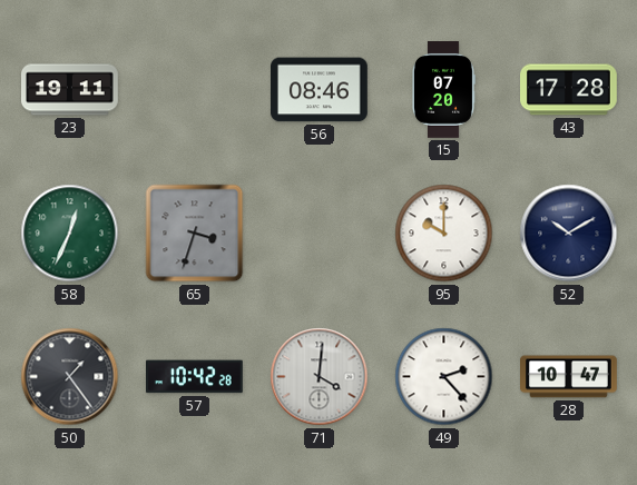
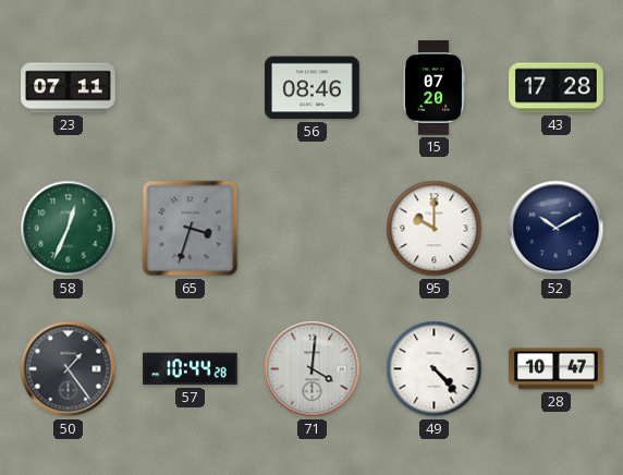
23: 19:11 -> 07:11 (69, 88)
57: 10:42 -> 10:44 (191, 369)
49: 2:23 -> 4:23 (435, 369)
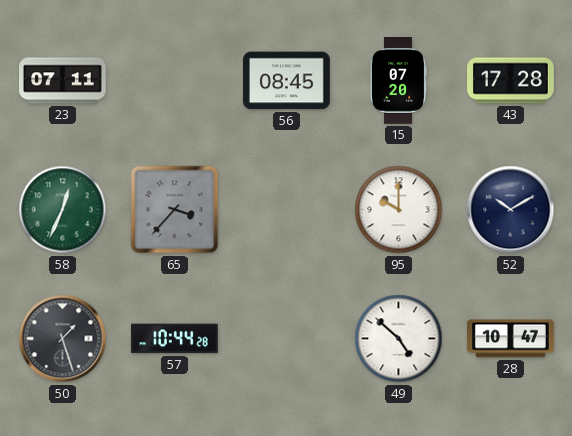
56: 08:46 -> 08:45 (287, 81)
65: 3:33 -> 3:37 (175, 210)
50: 1:24 -> 1:27 (63, 339)
71: 4:01 -> none (313, 369)
49: 4:23 -> 4:52 (399, 339)
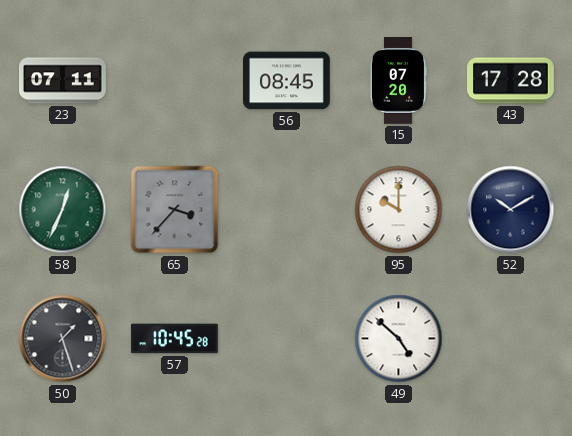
57: 10:44 -> 10:45 (175, 339)
28: 10:47 -> none (511, 339)
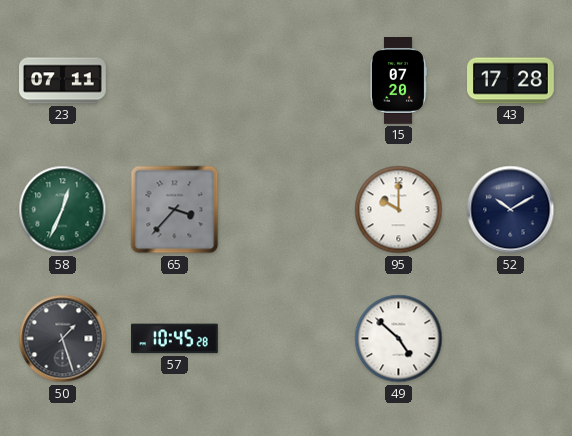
56: 08:45 -> none (287, 81)
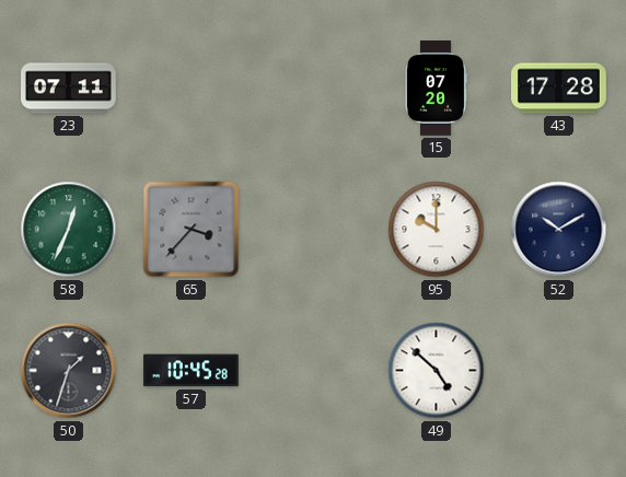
50: 1:27 -> 1:33 (69, 371)
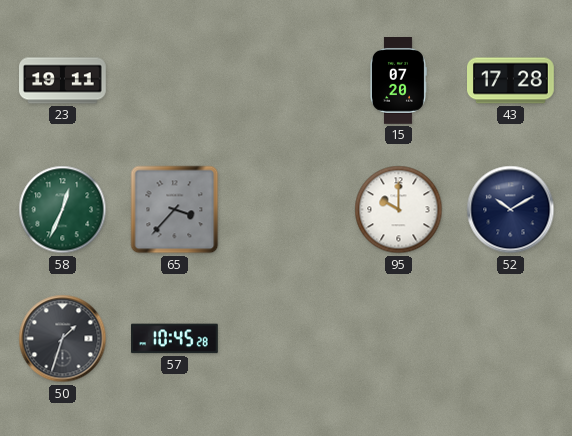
23: 07:11 -> 19:11 (63, 81)
49: 4:52 -> none (437, 371)
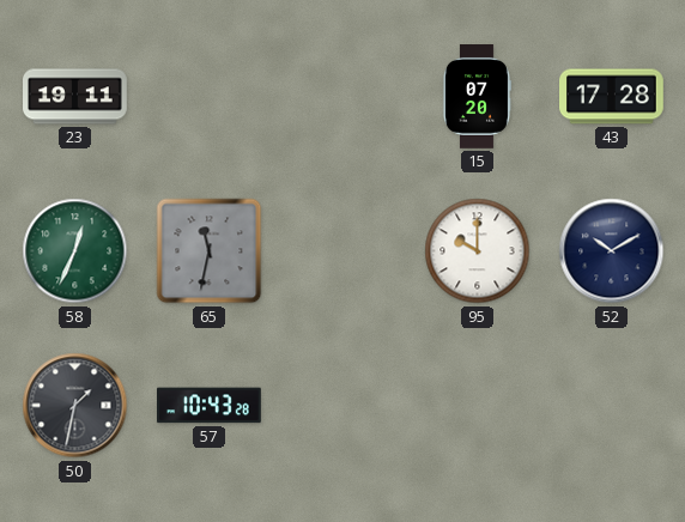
65: 3:37 -> 11:32 (210, 251)
50: 1:33 -> 1:32 (75, 406)
57: 10:45 -> 10:43 (210, 406)
